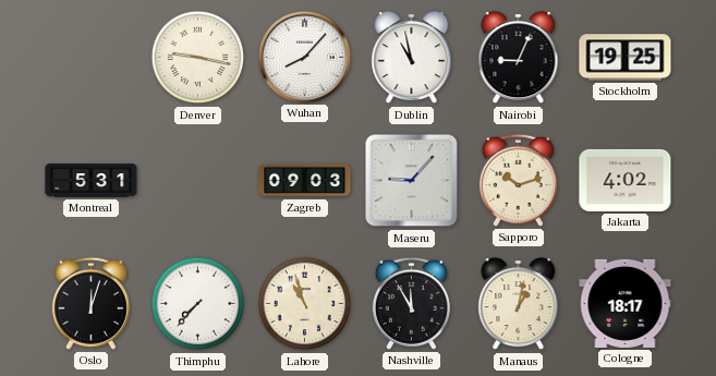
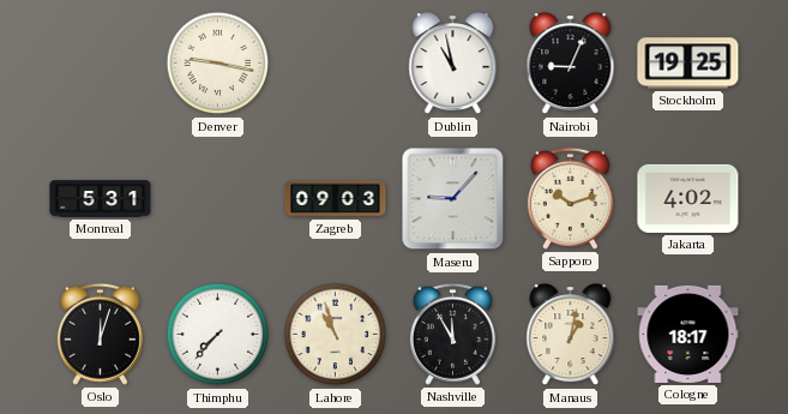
Wuhan: 8:07 -> none (304, 57)
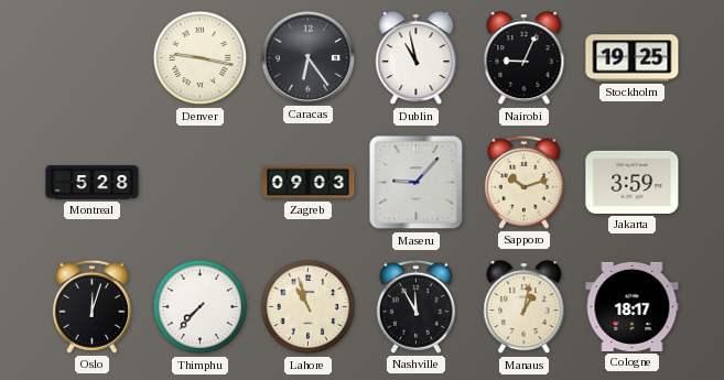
Caracas: none -> 6:24 (307, 57)
Montreal: 5:31 -> 5:28 (93, 183)
Jakarta: 4:02 -> 3:59 (633, 182)
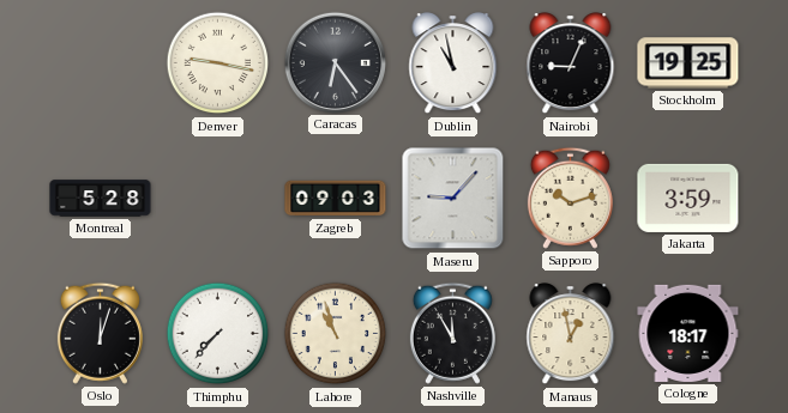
Manaus: 1:02 -> 12:58 (571, 334)
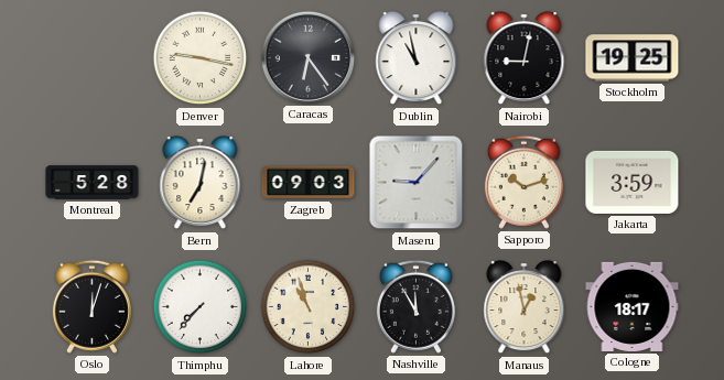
Nairobi: 9:04 -> 9:02 (525, 58)
Bern: none -> 7:02 (201, 183)
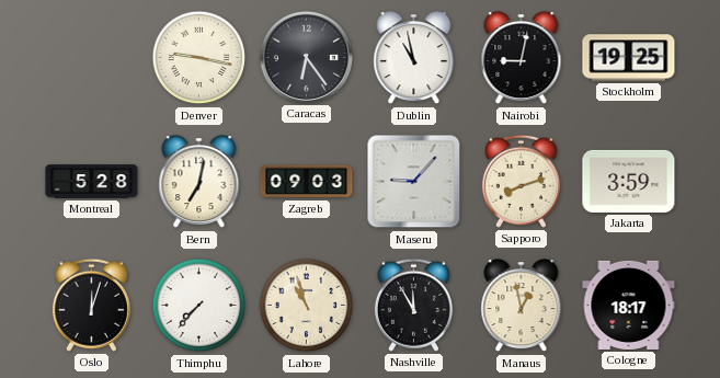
Sapporo: 10:12 -> 8:12 (521, 181)
